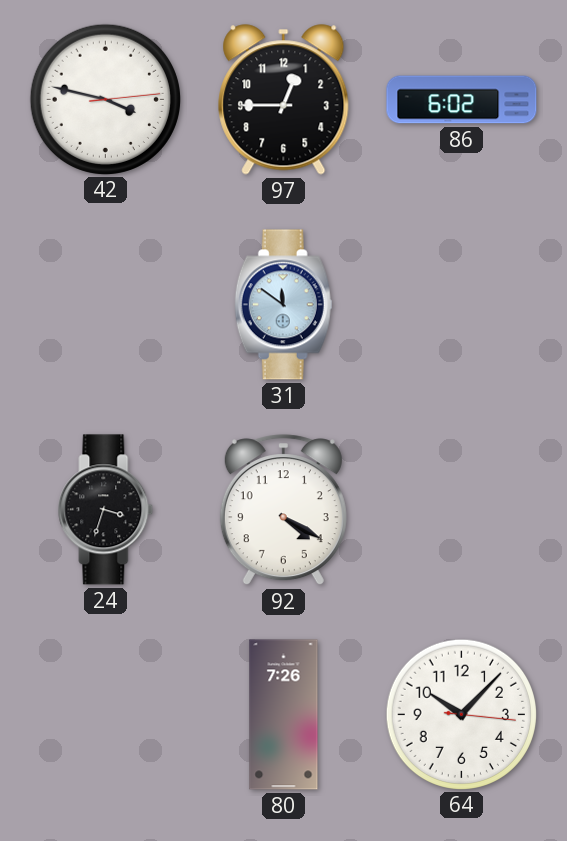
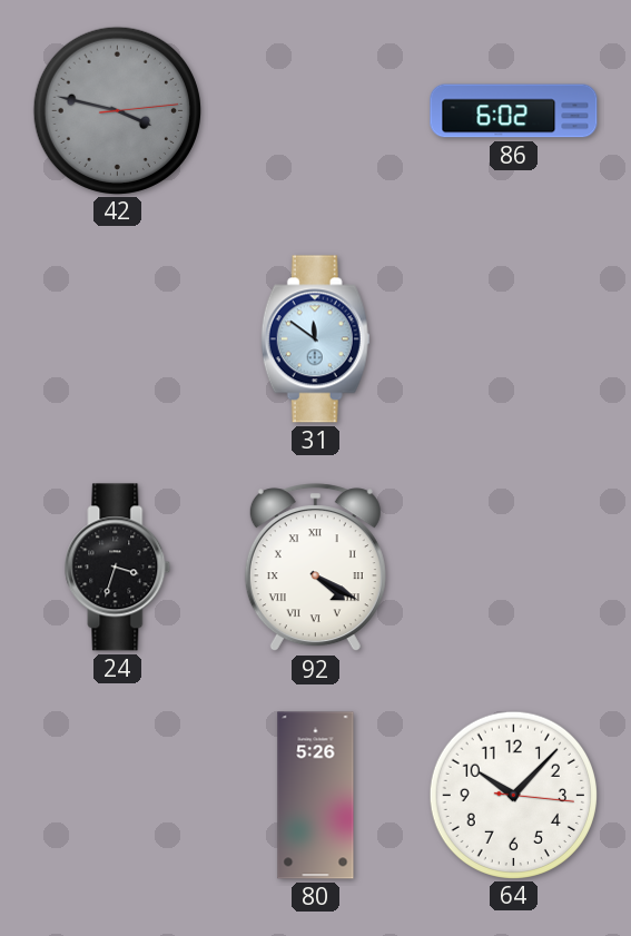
42 dial: white -> grey (117, 110)
97: 12:45 -> none (284, 100)
92 numerals: Arabic -> Roman (315, 568)
80: 7:26 -> 5:26 (316, 796)
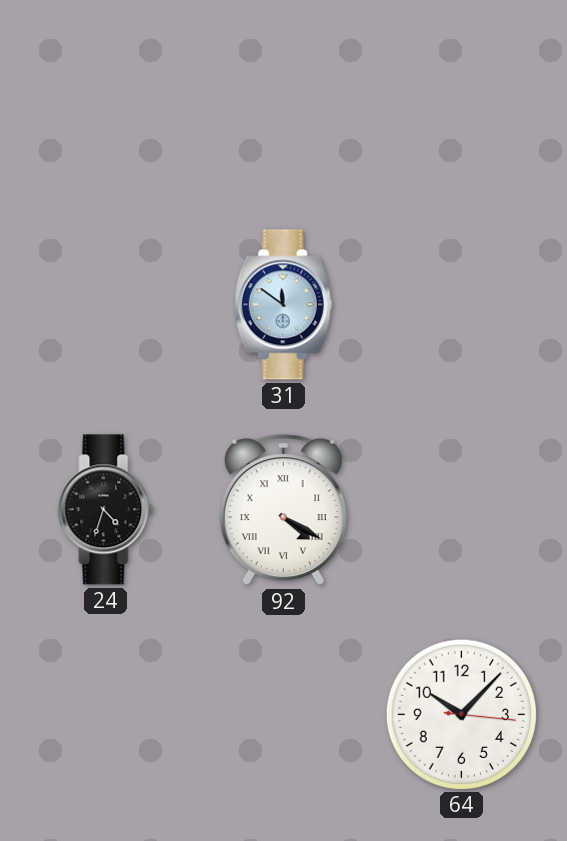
42: 3:47 -> none (117, 110)
86: 6:02 -> none (514, 111)
24: 3:33 -> 4:33 (106, 510)
80: 5:26 -> none (316, 796)
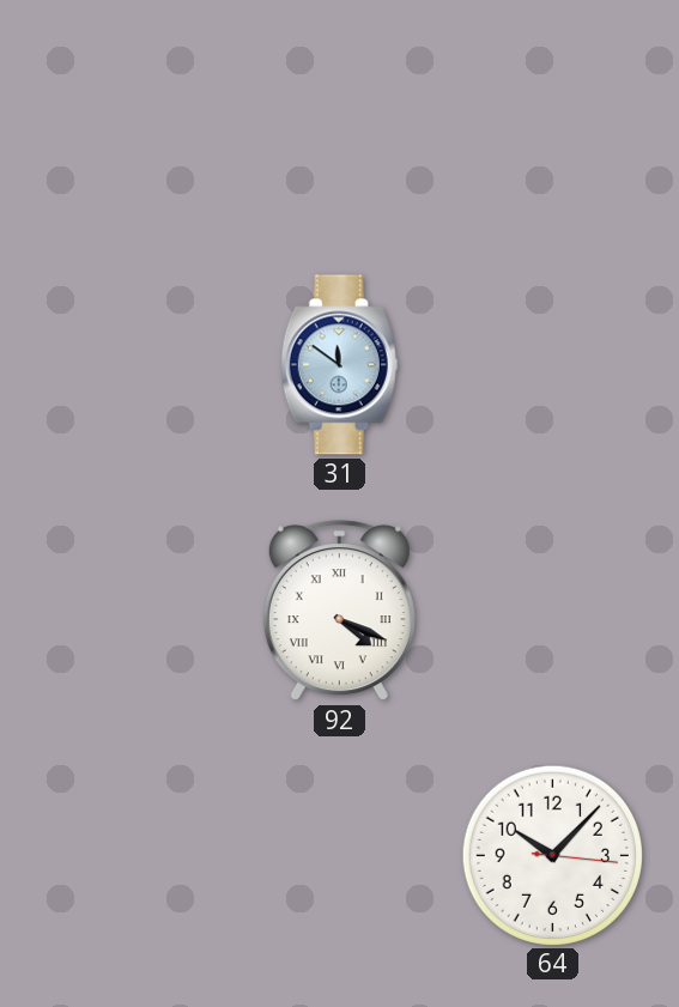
24: 4:33 -> none (106, 510)
92: 4:20 -> 4:19 (339, 611)
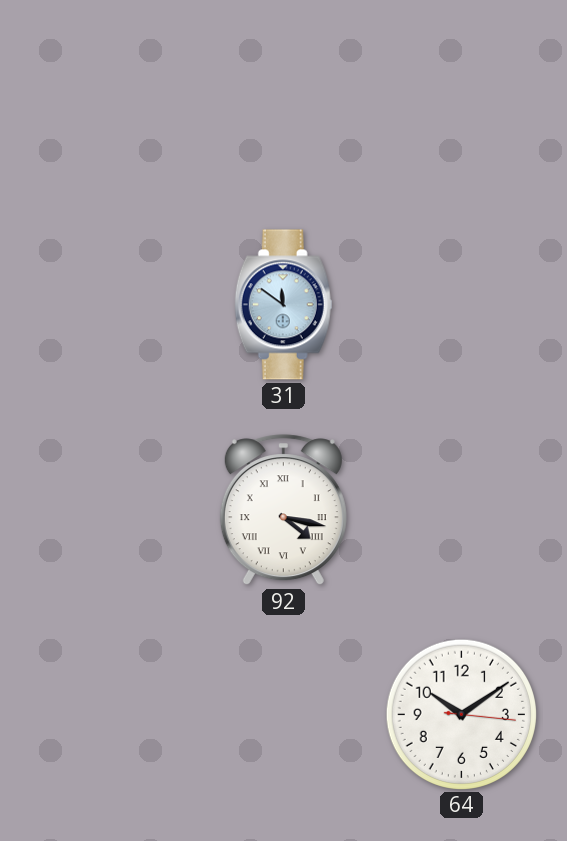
92: 4:19 -> 4:17 (283, 510)
64: 10:07 -> 10:09 (461, 714)
